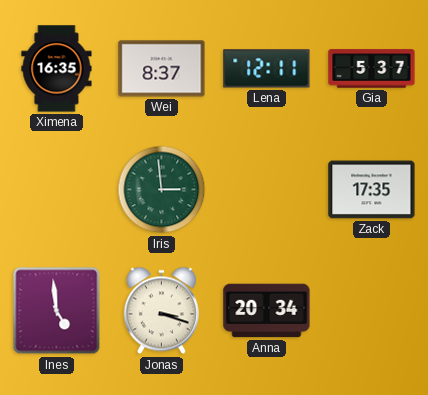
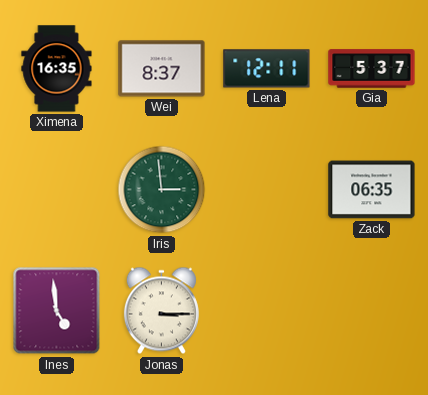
Zack: 17:35 -> 06:35 (372, 190)
Jonas: 3:18 -> 3:15 (161, 311)
Anna: 20:34 -> none (267, 311)
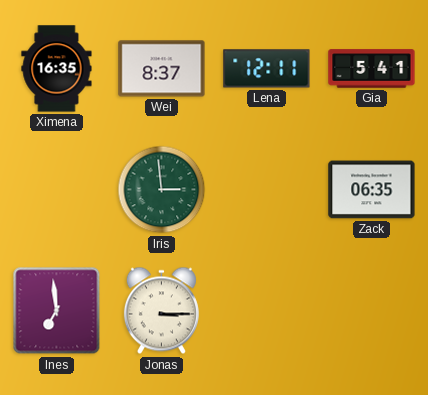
Gia: 5:37 -> 5:41 (372, 69)
Ines: 4:59 -> 6:59 (57, 311)
